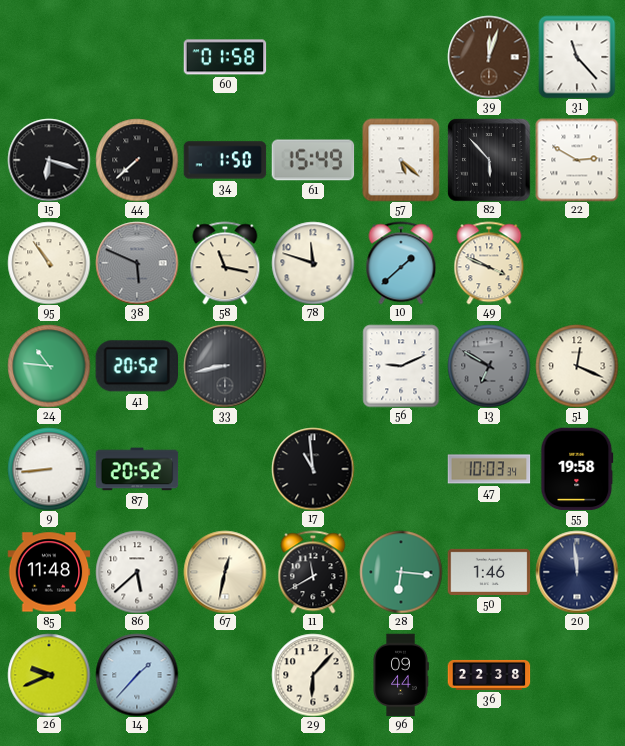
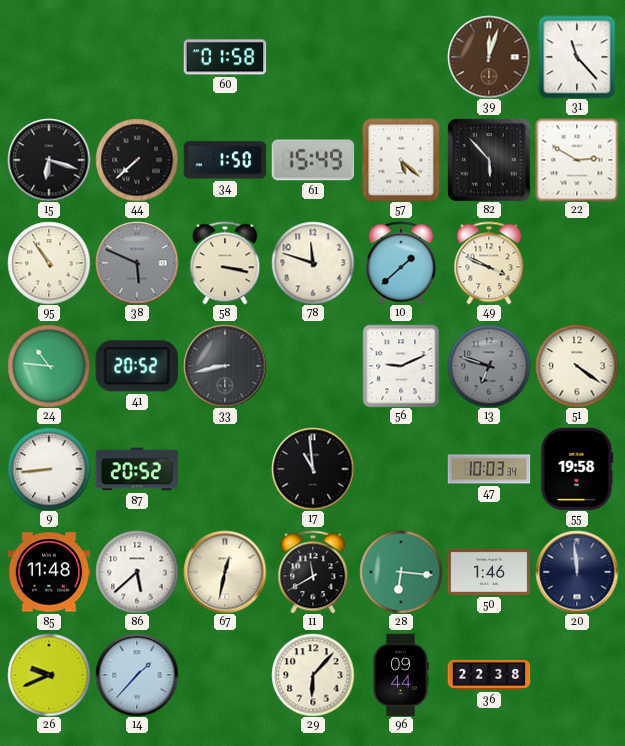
58: 11:17 -> 3:17 (225, 263)
13: 6:50 -> 6:48 (489, 366)
51: 12:19 -> 4:21 (577, 366)
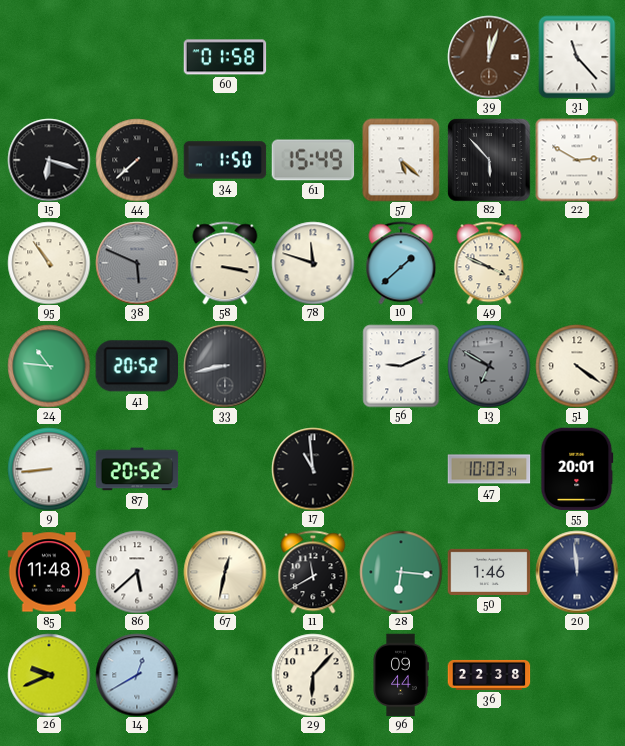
13: 6:48 -> 6:50 (489, 366)
55: 19:58 -> 20:01 (577, 469)
14: 1:37 -> 12:40 (137, 675)
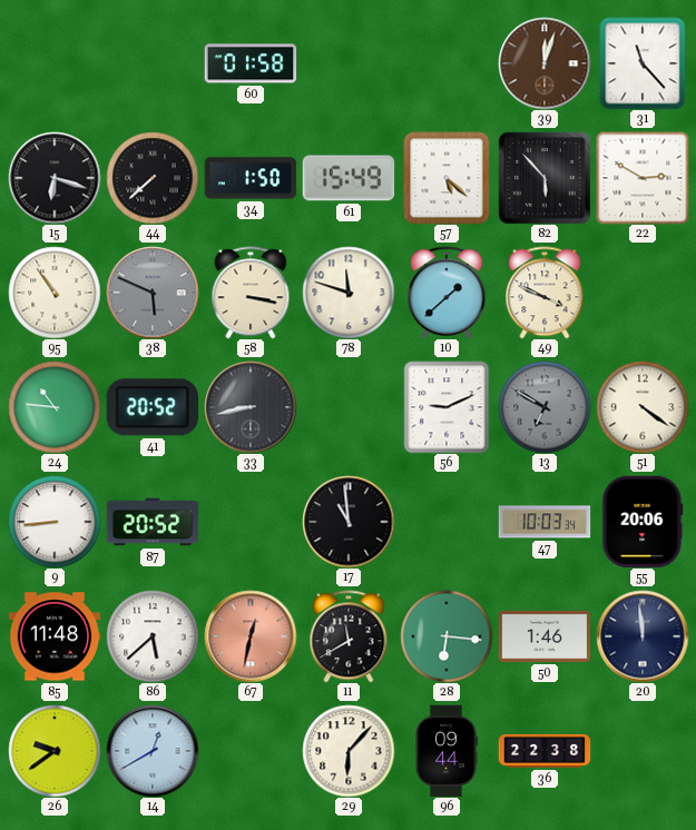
55: 20:01 -> 20:06 (643, 522)
67 dial: cream -> salmon (251, 636)
26: 9:41 -> 9:39 (55, 751)
